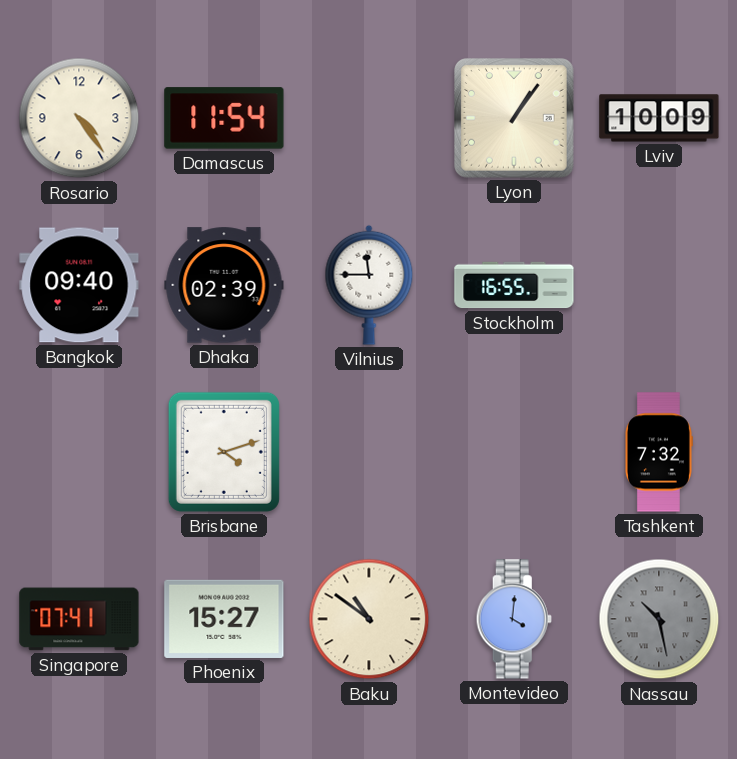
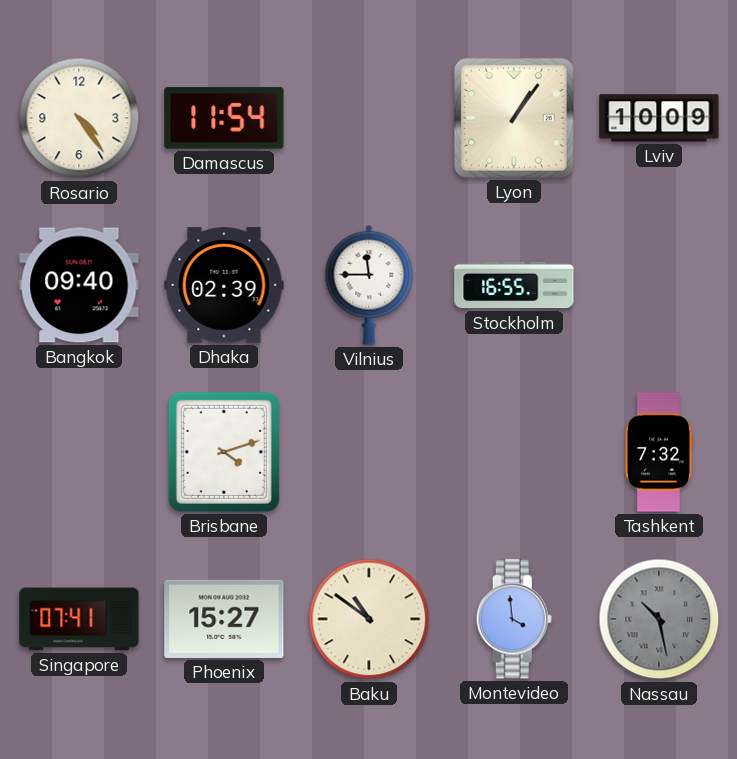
Montevideo: 4:01 -> 3:59 (514, 619)
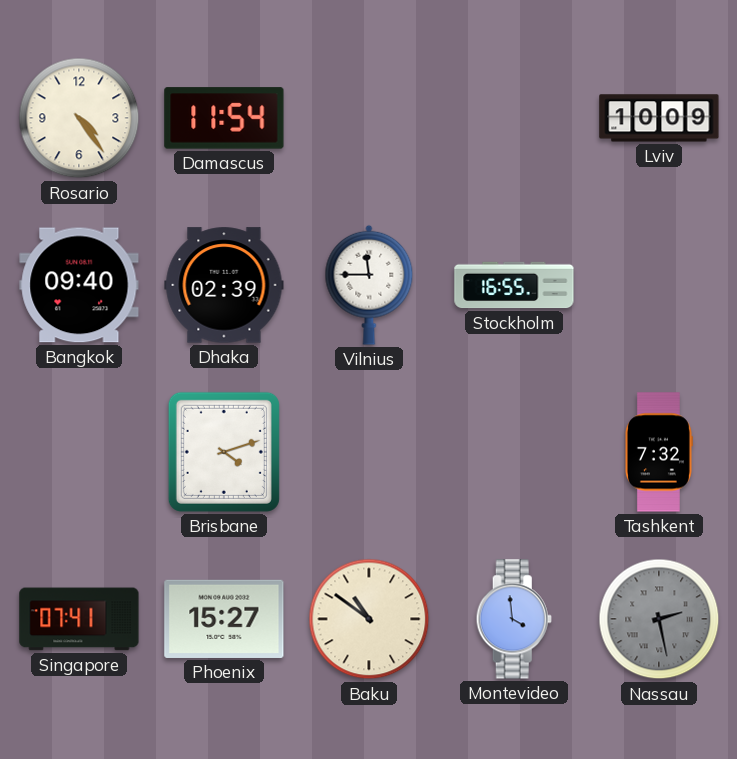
Lyon: 1:06 -> none (515, 119)
Nassau: 10:28 -> 2:28 (659, 619)
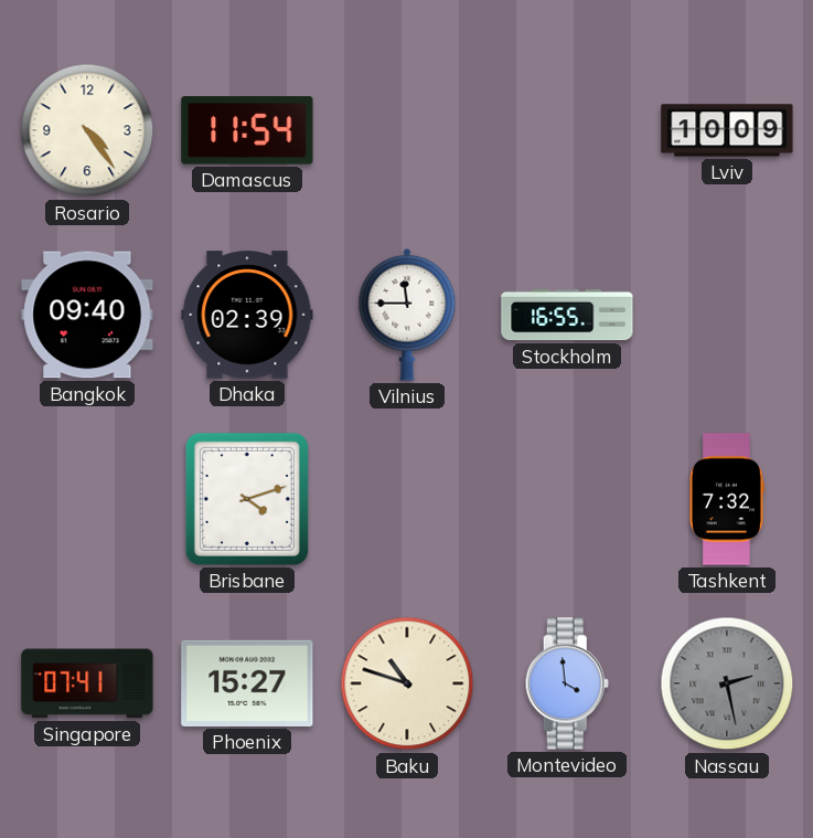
Baku: 10:51 -> 10:48 (407, 683)
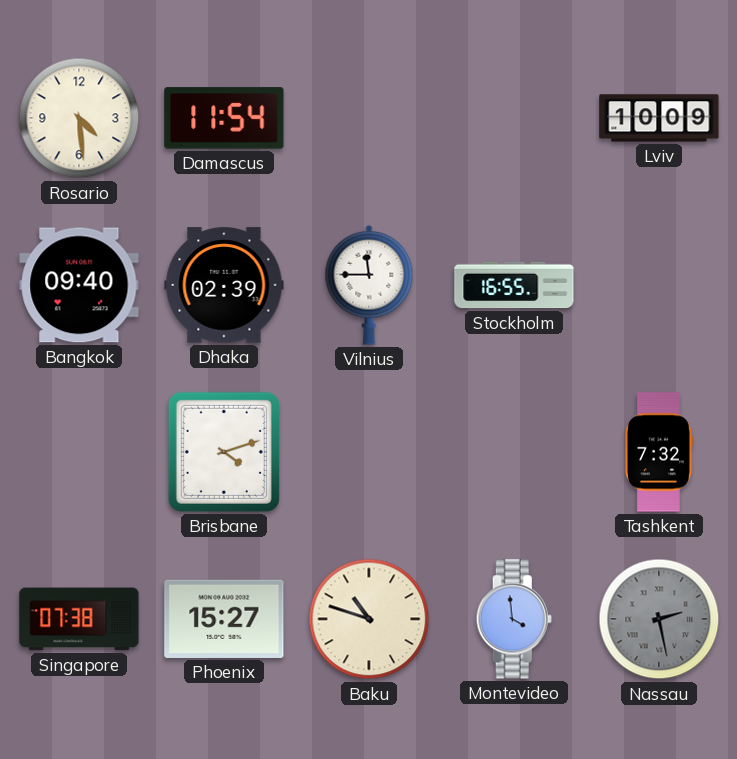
Rosario: 4:24 -> 4:29 (79, 118)
Singapore: 07:41 -> 07:38 (79, 619)
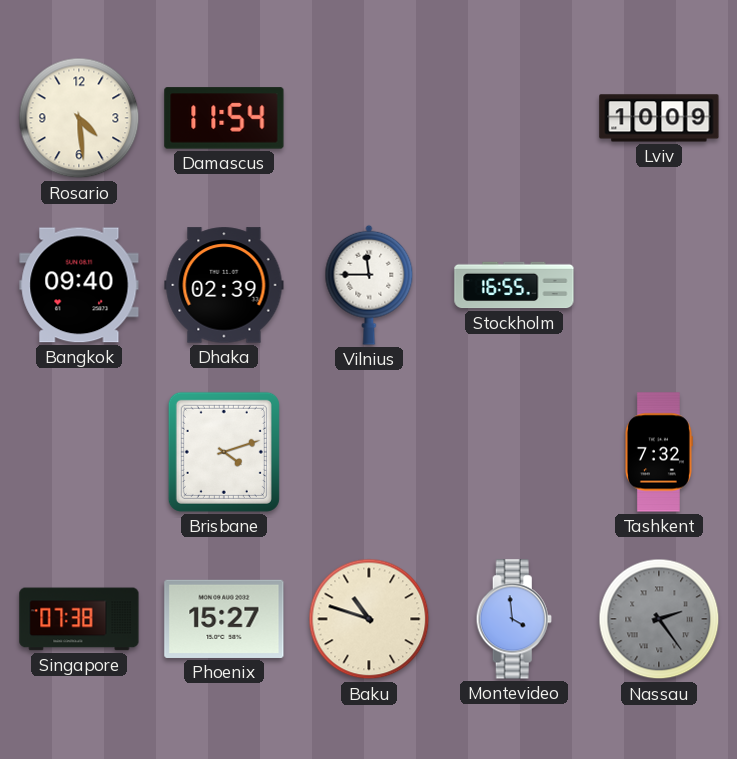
Nassau: 2:28 -> 2:24 (659, 619)
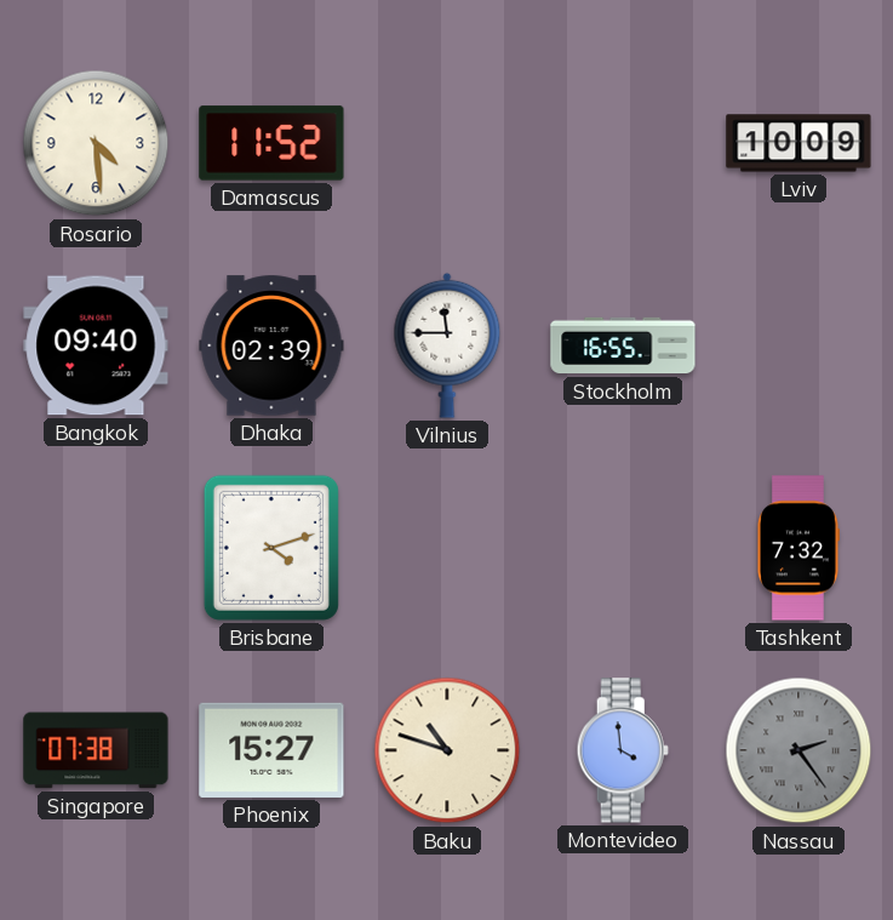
Damascus: 11:54 -> 11:52 (271, 143)
